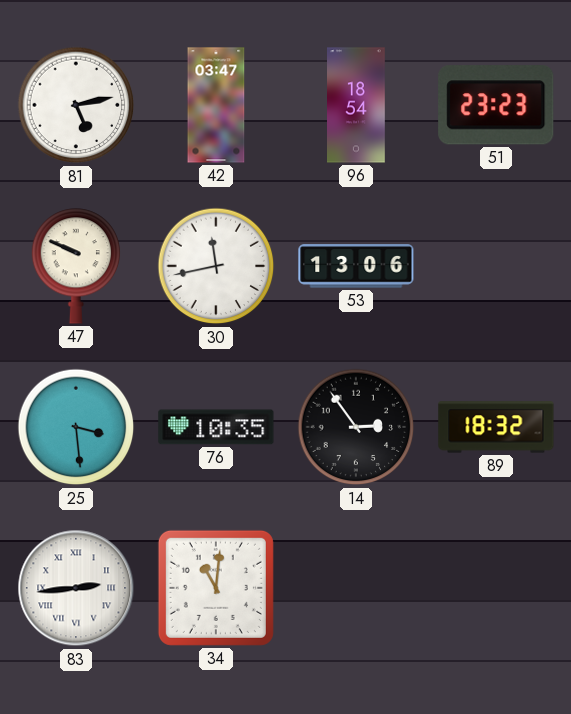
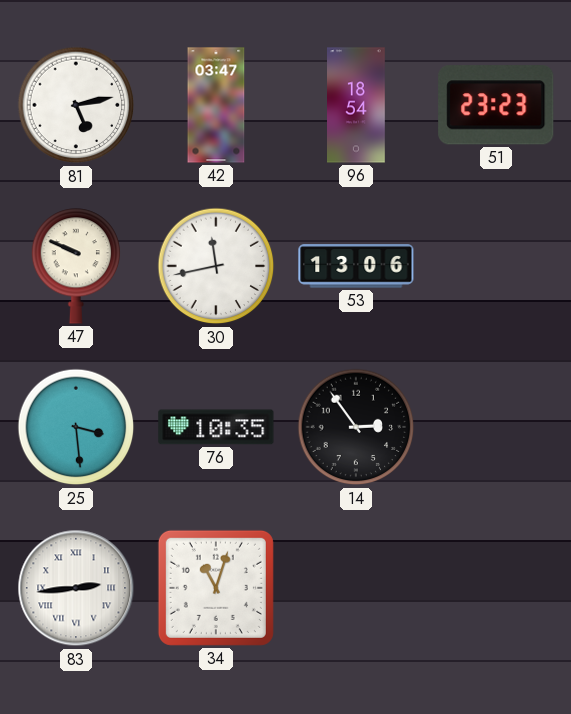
89: 18:32 -> none (496, 427)
34: 11:01 -> 11:03 (216, 588)
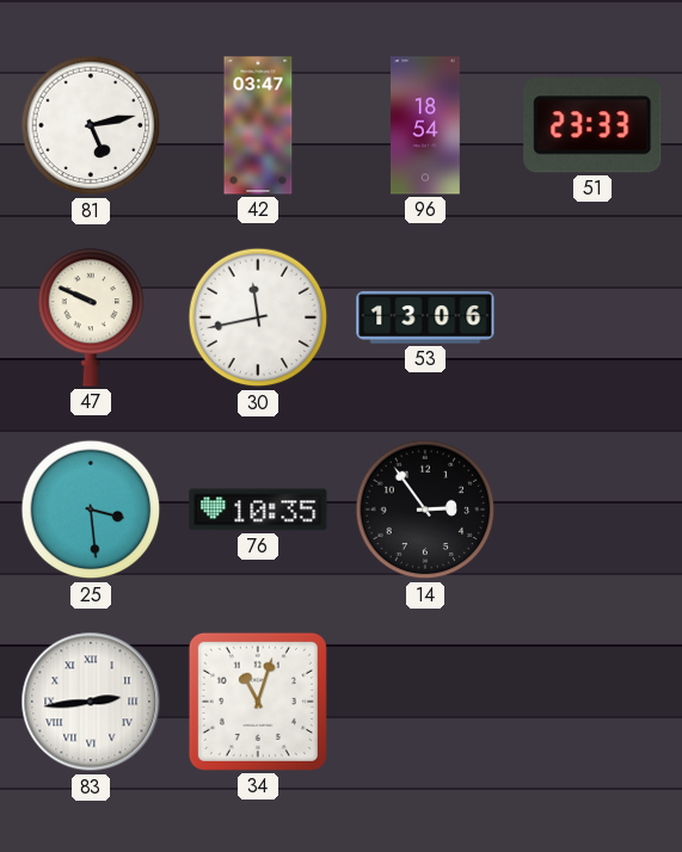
51: 23:23 -> 23:33 (592, 125)
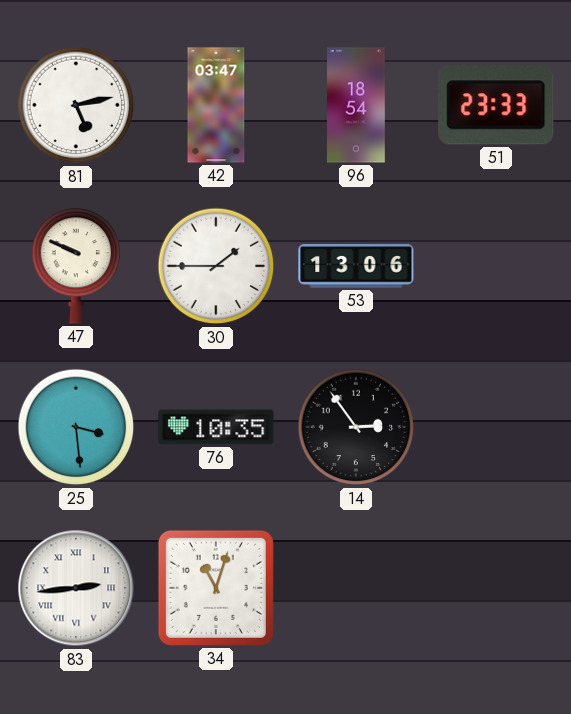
30: 11:43 -> 1:45 (216, 266)
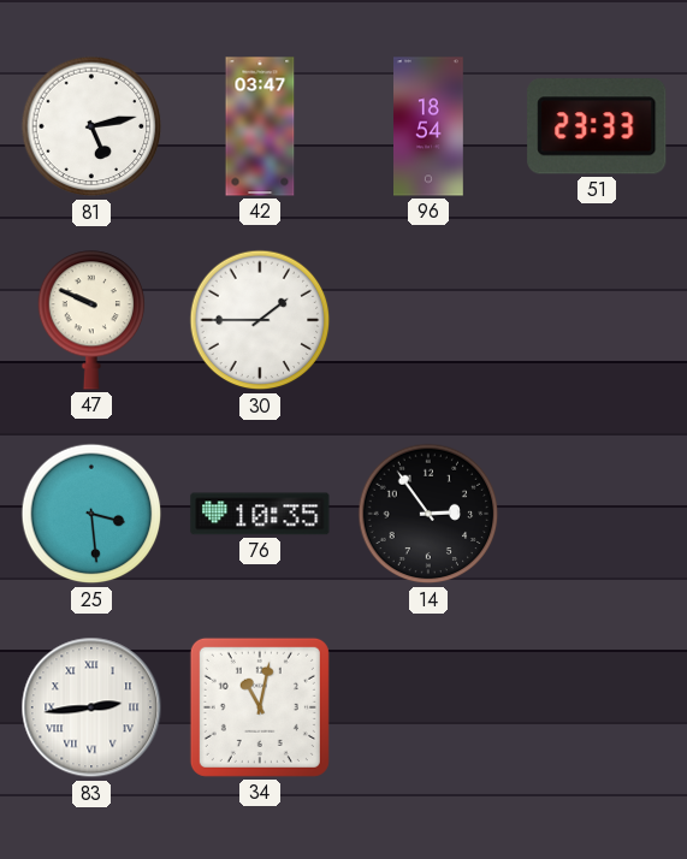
53: 13:06 -> none (356, 266)
34: 11:03 -> 11:02 (260, 707)
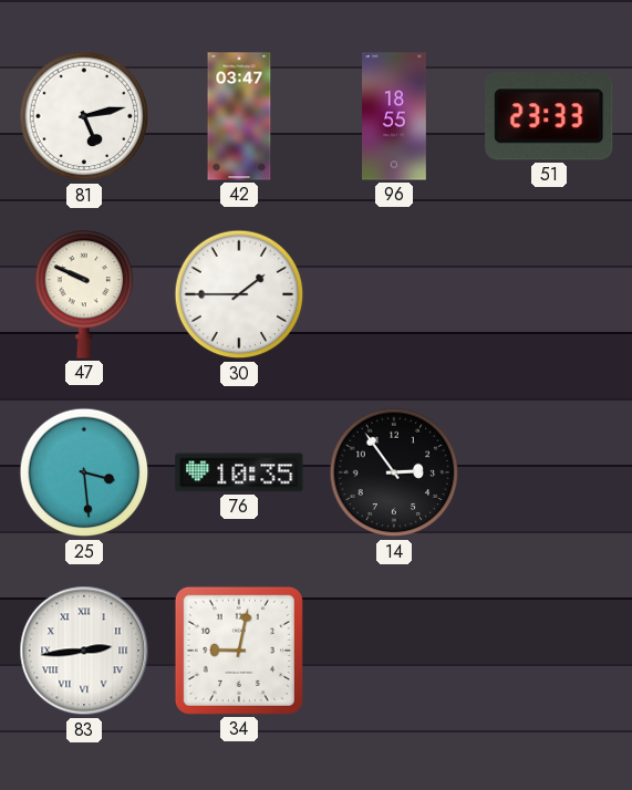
96: 18:54 -> 18:55 (395, 116)
34: 11:02 -> 9:02 (239, 651)
